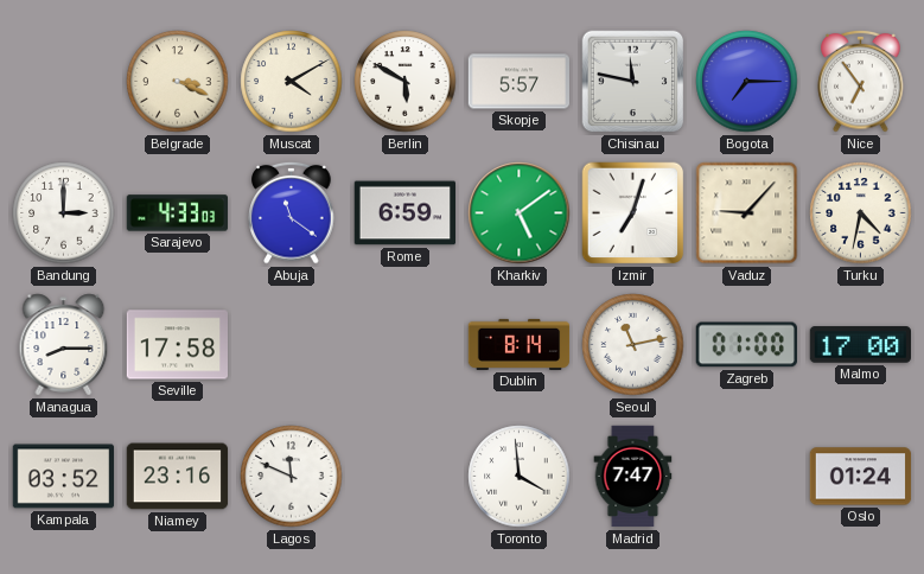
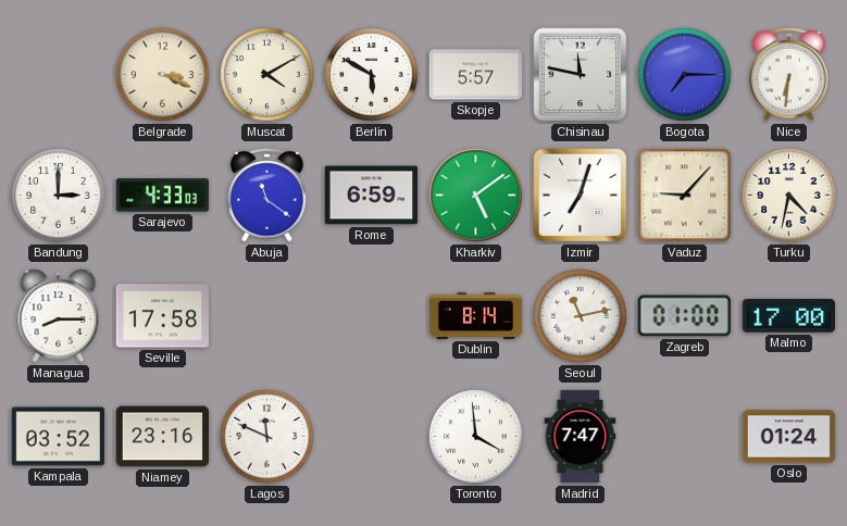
Nice: 6:54 -> 6:31 (789, 74)
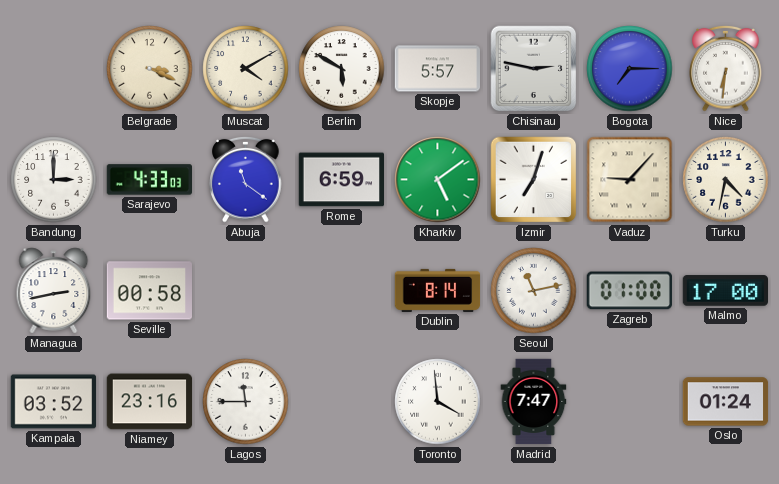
Chisinau: 11:47 -> 2:47 (534, 69)
Managua: 8:15 -> 2:43 (54, 291)
Seville: 17:58 -> 00:58 (149, 291)
Lagos: 11:49 -> 11:45 (246, 402)
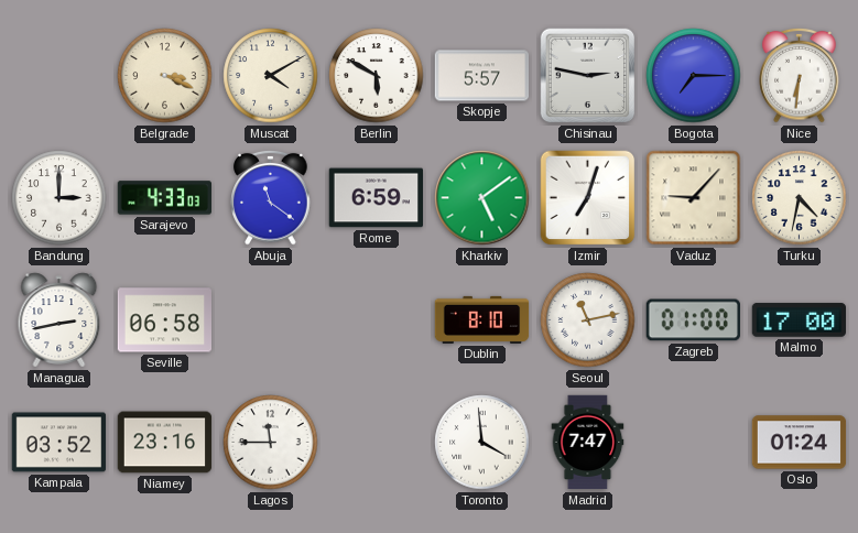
Seville: 00:58 -> 06:58 (164, 320)
Dublin: 8:14 -> 8:10 (482, 319)
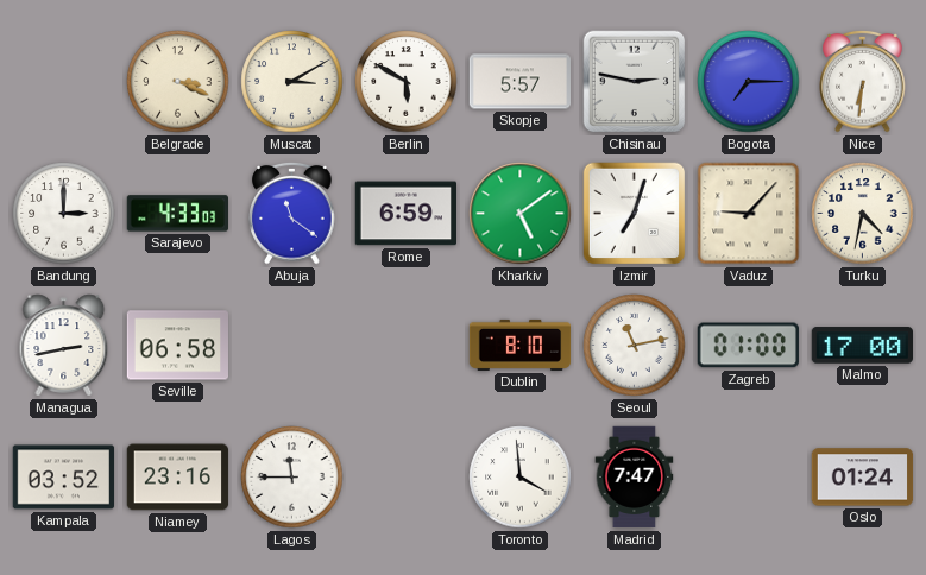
Muscat: 4:10 -> 3:10 (292, 82)
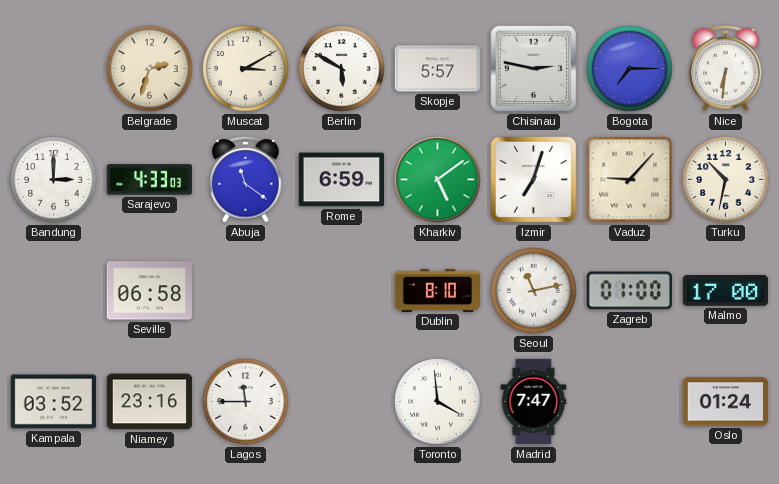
Belgrade: 3:19 -> 2:33 (150, 69)
Turku: 4:32 -> 10:32 (726, 180)
Managua: 2:43 -> none (64, 346)
